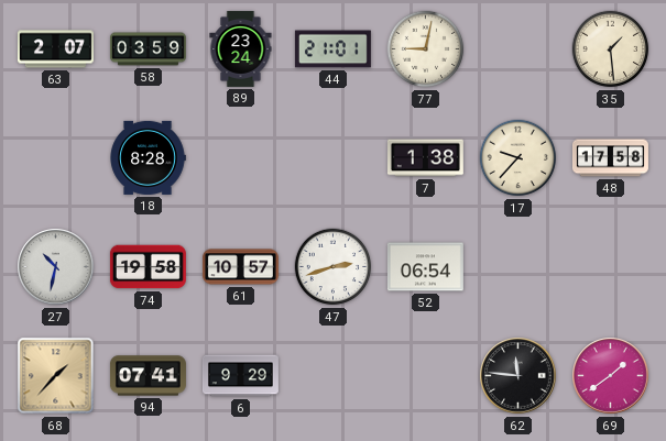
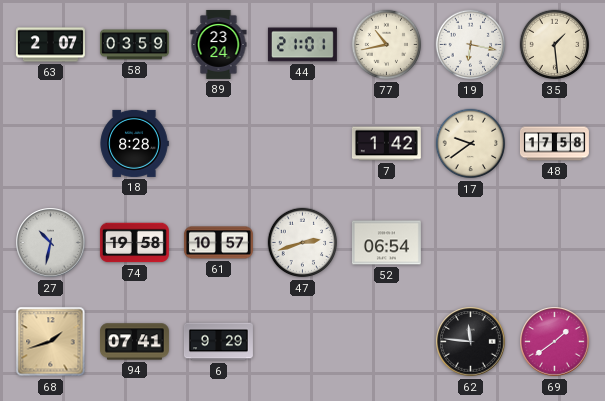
77: 9:02 -> 10:43 (387, 45)
19: none -> 6:17 (471, 45)
7: 1:38 -> 1:42 (386, 144)
17: 9:37 -> 9:39 (471, 144)
68: 1:37 -> 1:42 (51, 342)
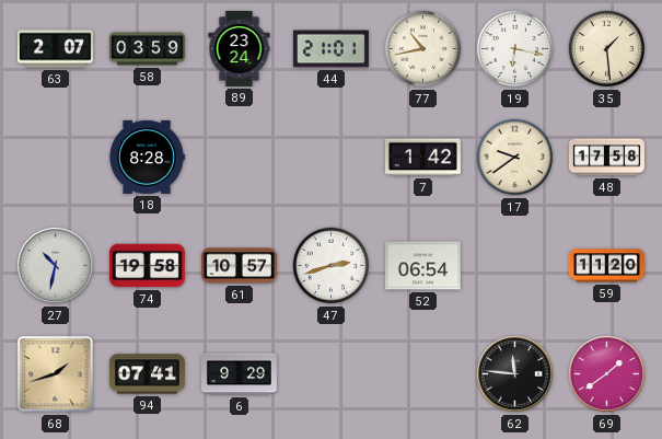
59: none -> 11:20 (606, 266)
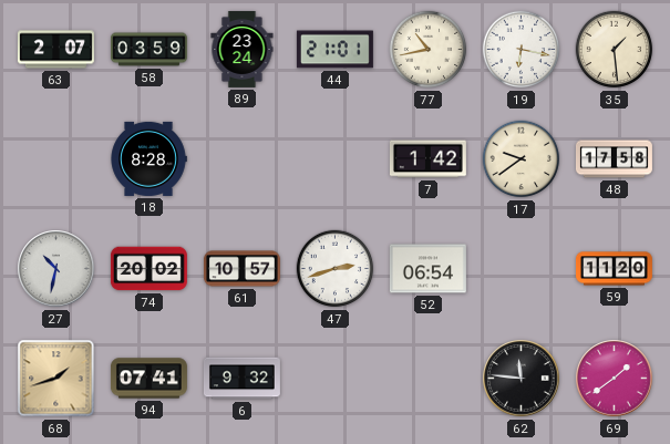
74: 19:58 -> 20:02 (148, 269)
6: 9:29 -> 9:32 (241, 379)
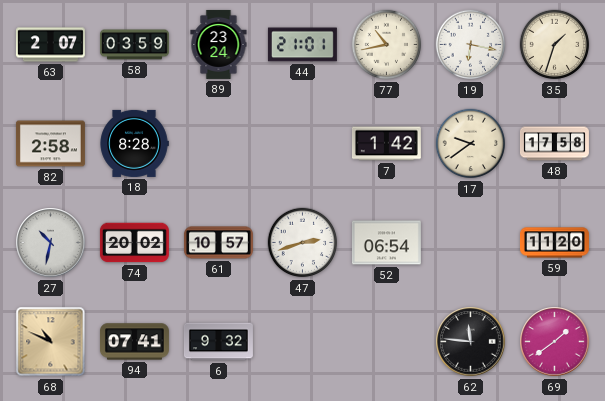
35: 1:29 -> 1:33 (555, 45)
82: none -> 2:58 (50, 144)
68: 1:42 -> 10:49 (51, 342)
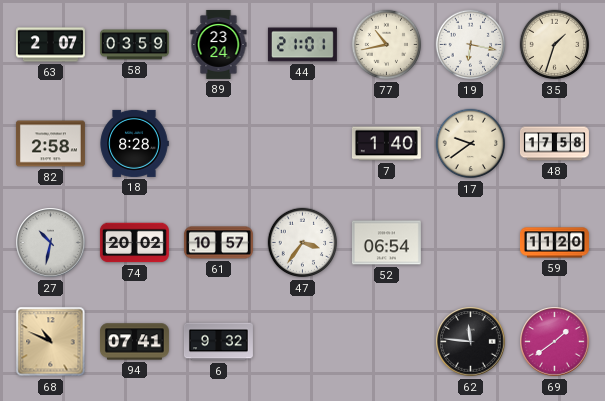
7: 1:42 -> 1:40 (386, 144)
47: 2:42 -> 3:36 (303, 243)
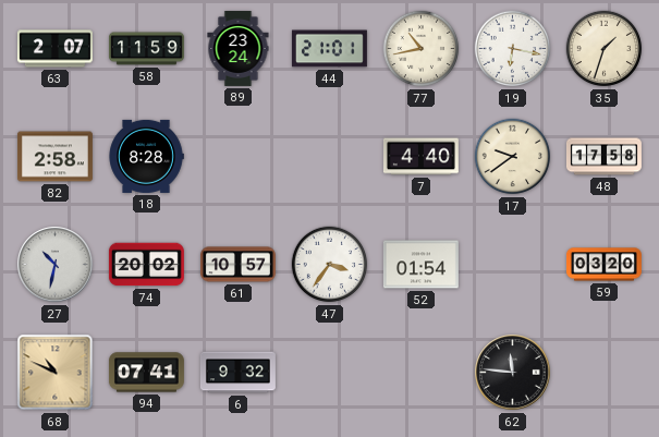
58: 03:59 -> 11:59 (146, 49)
7: 1:40 -> 4:40 (420, 157)
52: 06:54 -> 01:54 (420, 265)
59: 11:20 -> 03:20 (603, 265)
69: 1:39 -> none (555, 342)
